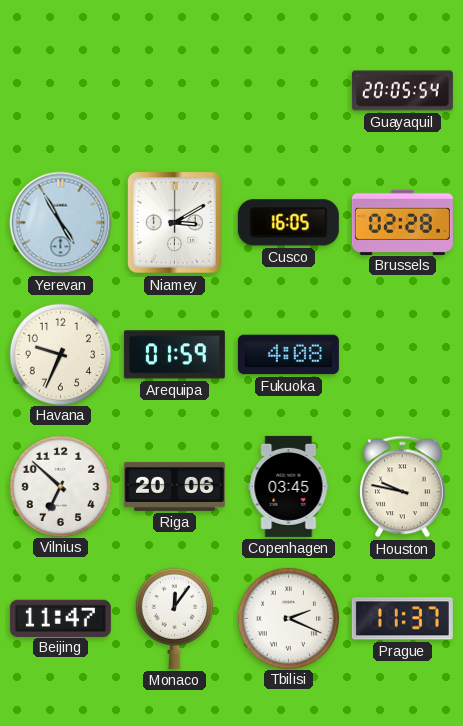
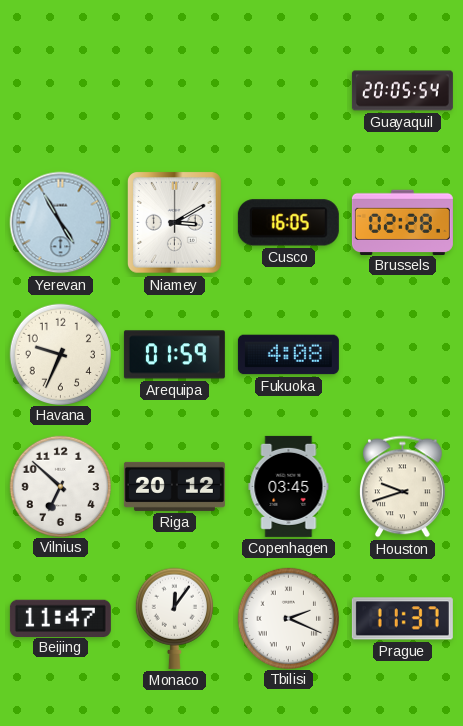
Riga: 20:06 -> 20:12 (174, 486)
Houston: 9:47 -> 9:42 (403, 487)
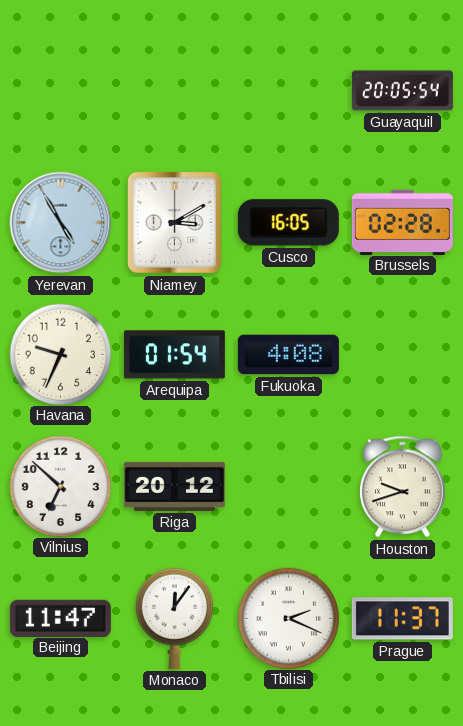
Arequipa: 01:59 -> 01:54 (174, 355)
Copenhagen: 03:45 -> none (289, 486)
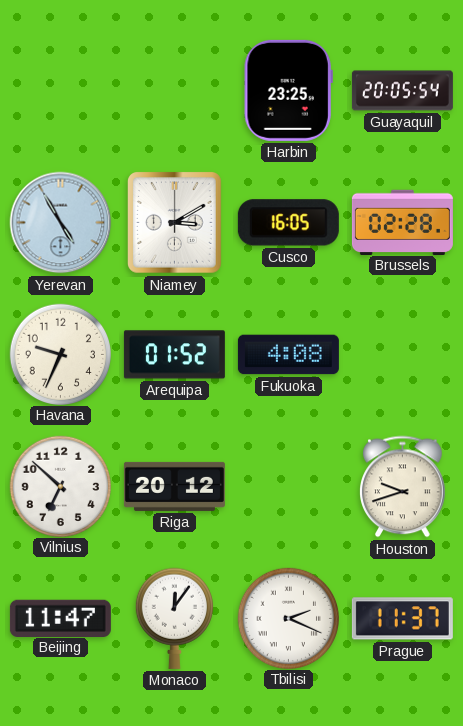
Harbin: none -> 23:25 (288, 90)
Arequipa: 01:54 -> 01:52 (174, 355)
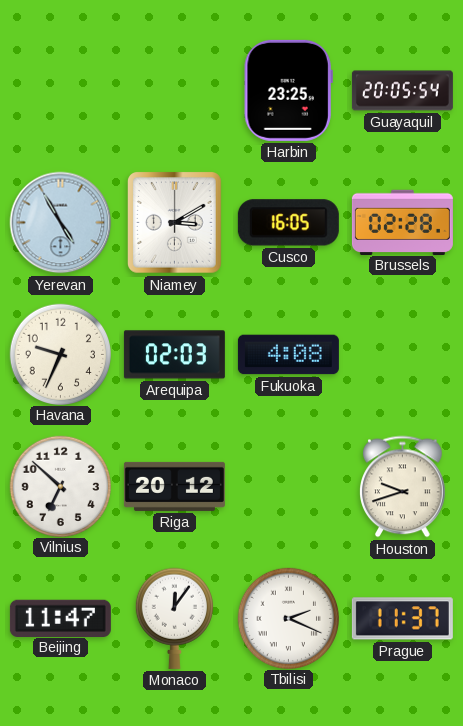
Arequipa: 01:52 -> 02:03 (174, 355)
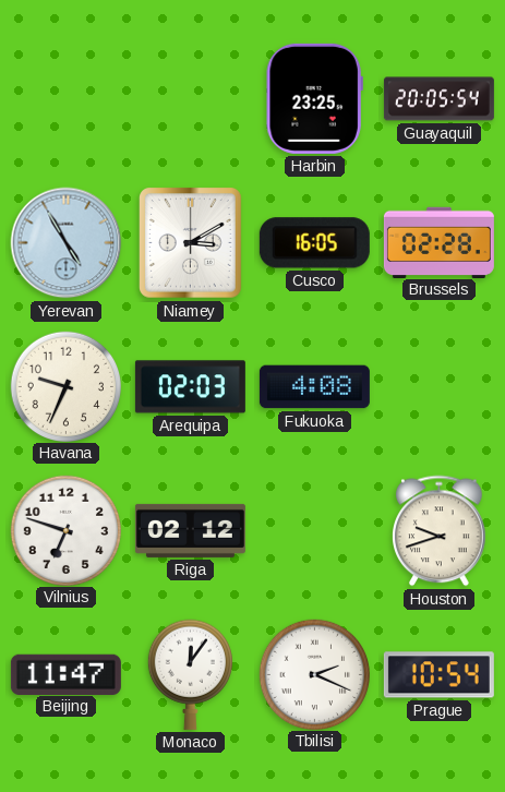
Vilnius: 6:52 -> 6:48 (65, 530)
Riga: 20:12 -> 02:12 (190, 530)
Prague: 11:37 -> 10:54 (438, 675)
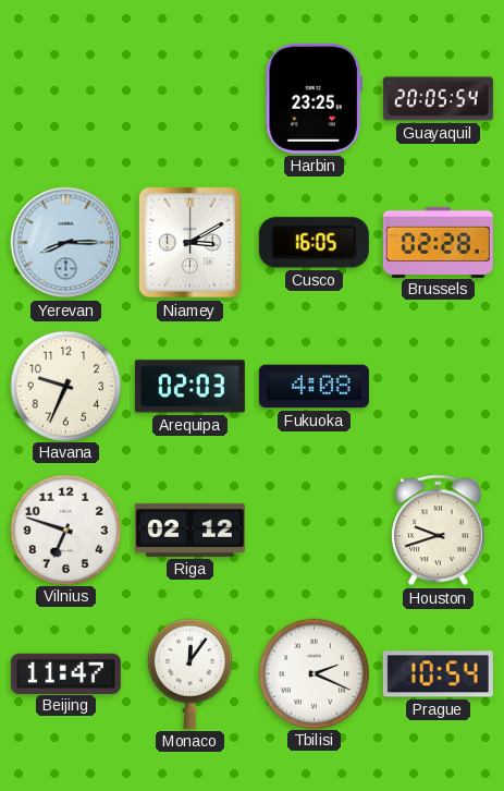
Yerevan: 4:55 -> 8:15 (66, 243)
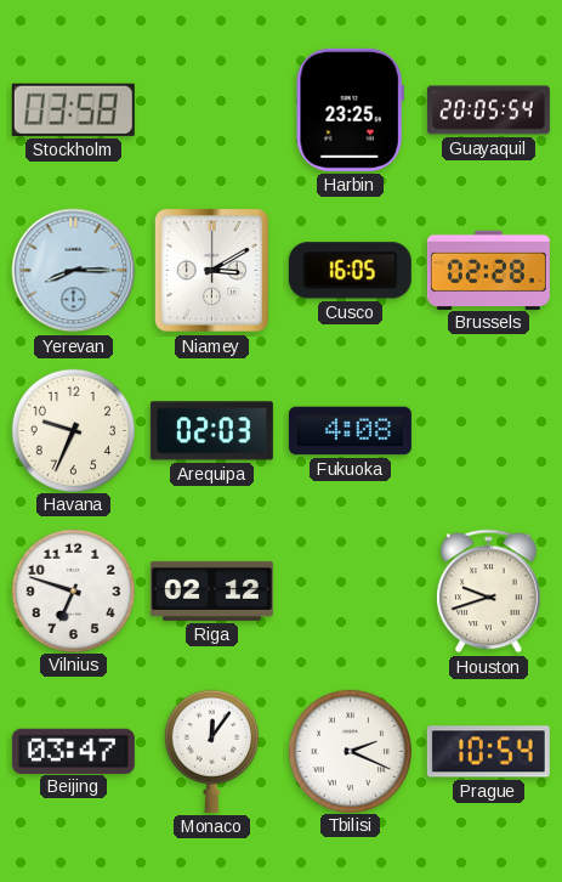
Stockholm: none -> 03:58 (73, 109)
Beijing: 11:47 -> 03:47 (73, 751)
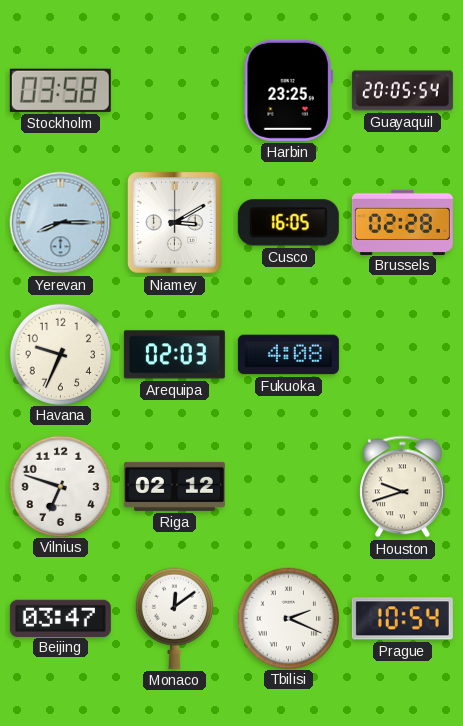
Monaco: 12:06 -> 12:09 (174, 618)
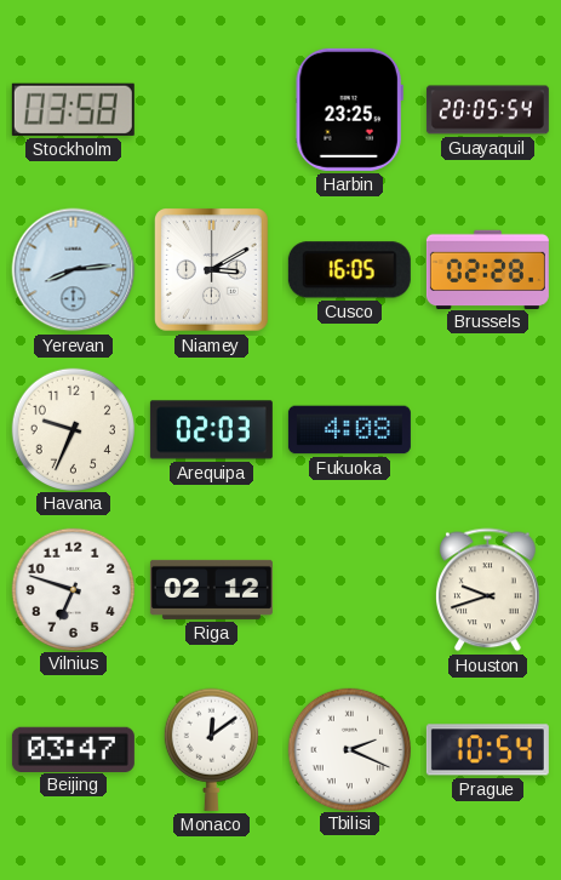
Yerevan: 8:15 -> 8:14 (74, 270)
